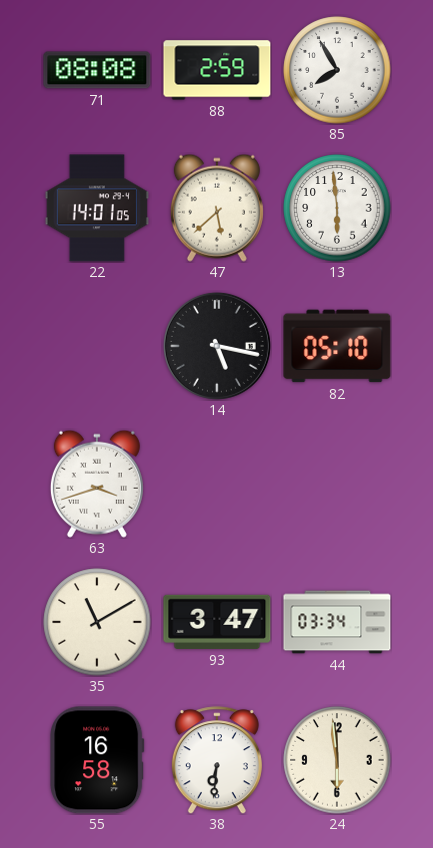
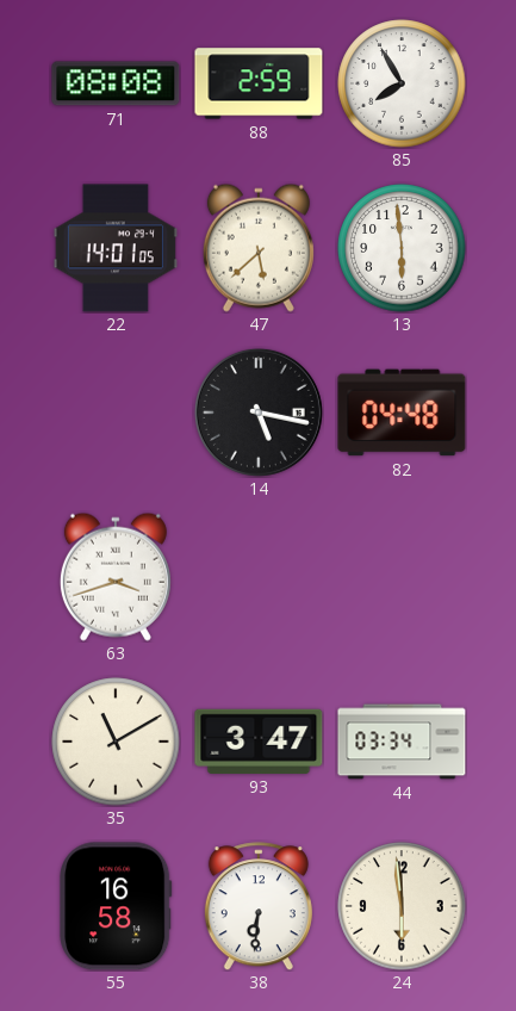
82: 05:10 -> 04:48 (402, 413)
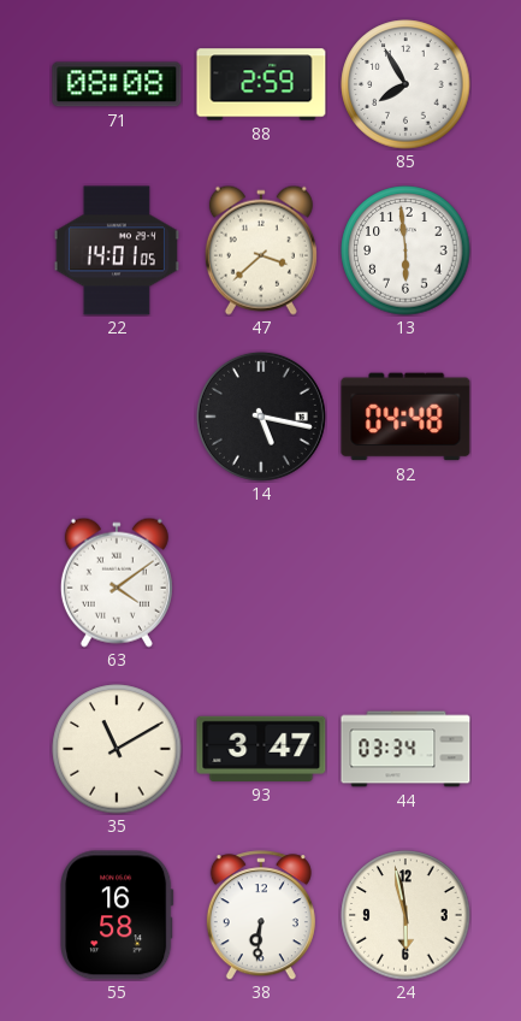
47: 5:38 -> 3:38 (261, 250)
63: 3:42 -> 4:09 (117, 583)
24: 5:59 -> 5:58 (405, 915)
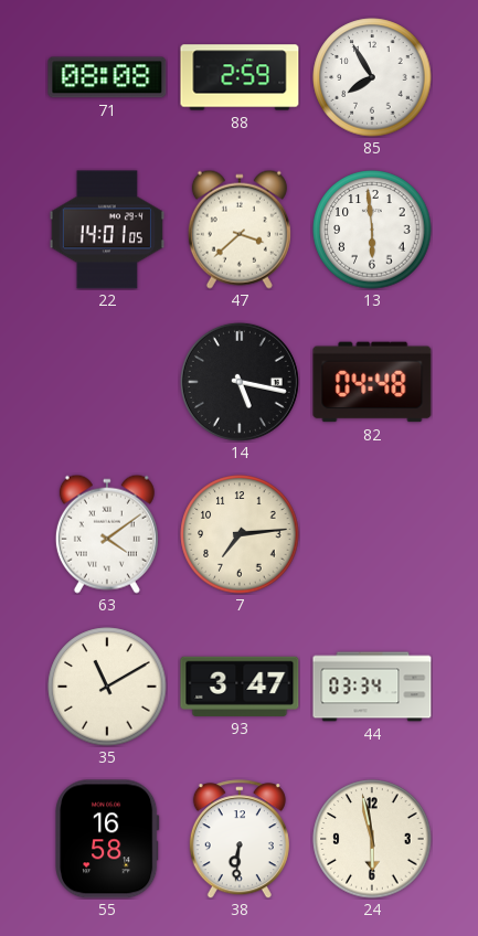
7: none -> 7:14 (240, 534)
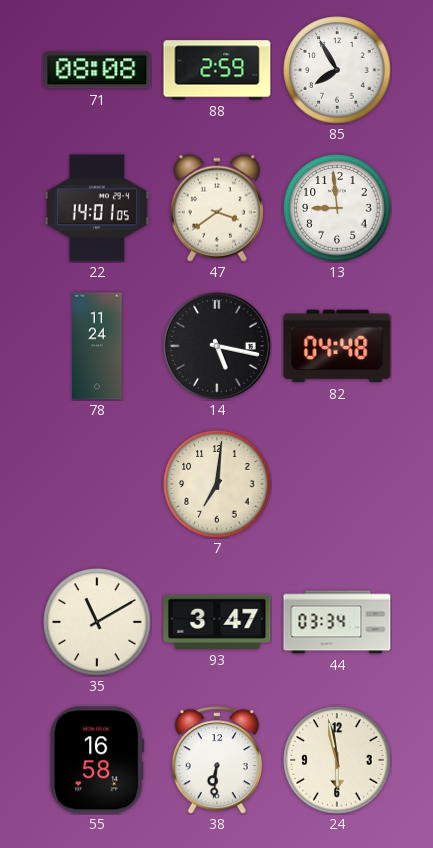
47: 3:38 -> 3:39 (217, 208)
13: 5:59 -> 8:59 (337, 208)
78: none -> 11:24 (97, 346)
63: 4:09 -> none (107, 534)
7: 7:14 -> 7:01 (217, 484)
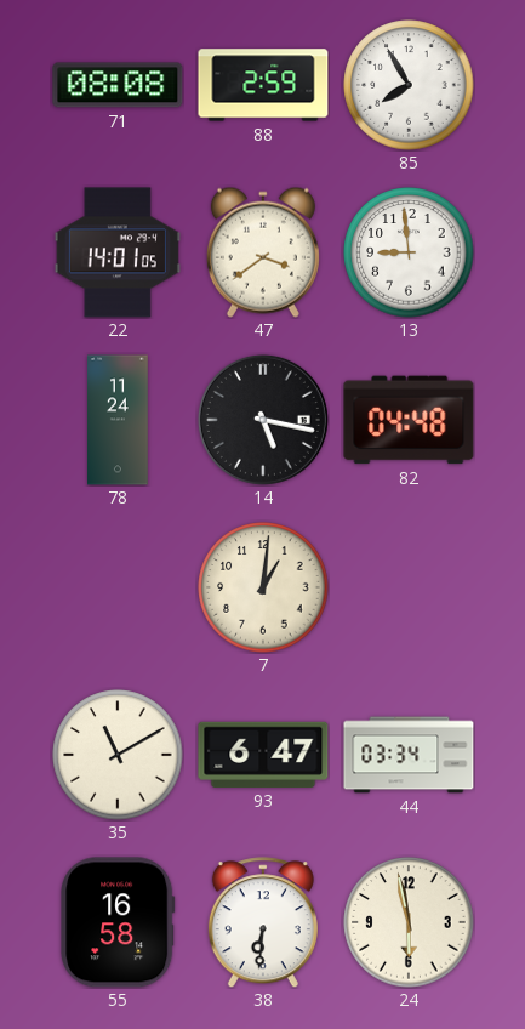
7: 7:01 -> 1:01 (263, 587)
93: 3:47 -> 6:47 (263, 755)
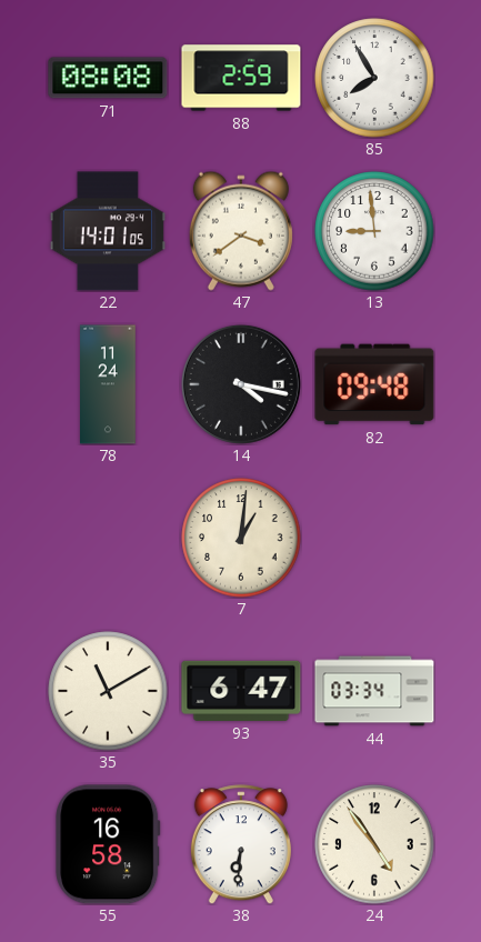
14: 5:17 -> 4:17 (241, 384)
82: 04:48 -> 09:48 (374, 384)
24: 5:58 -> 4:54 (374, 844)
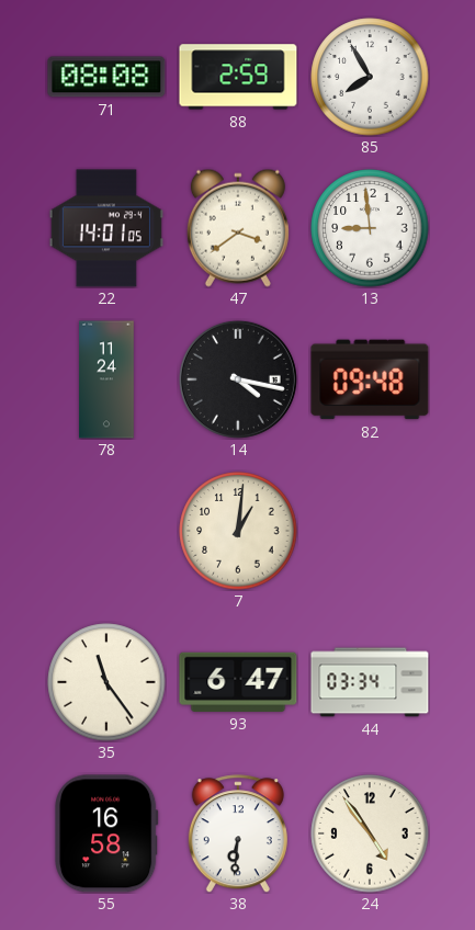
35: 11:10 -> 11:24 (106, 682)
